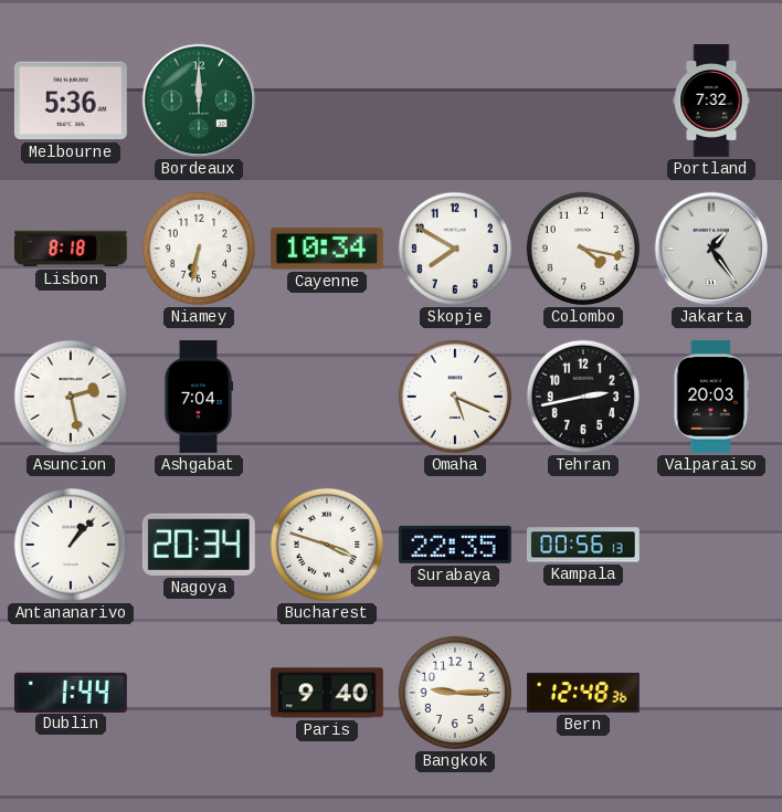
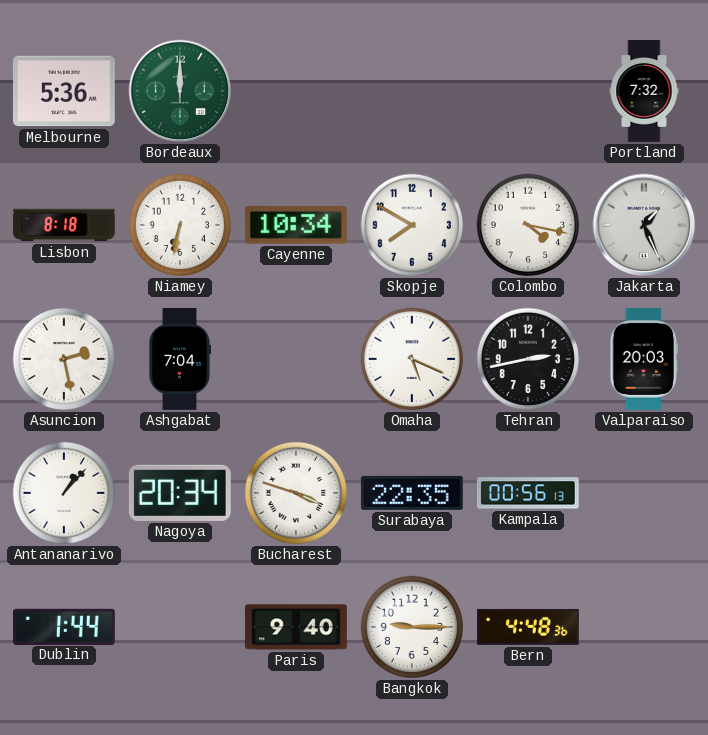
Jakarta: 1:24 -> 1:26 (644, 225)
Bern: 12:48 -> 4:48 (529, 627)
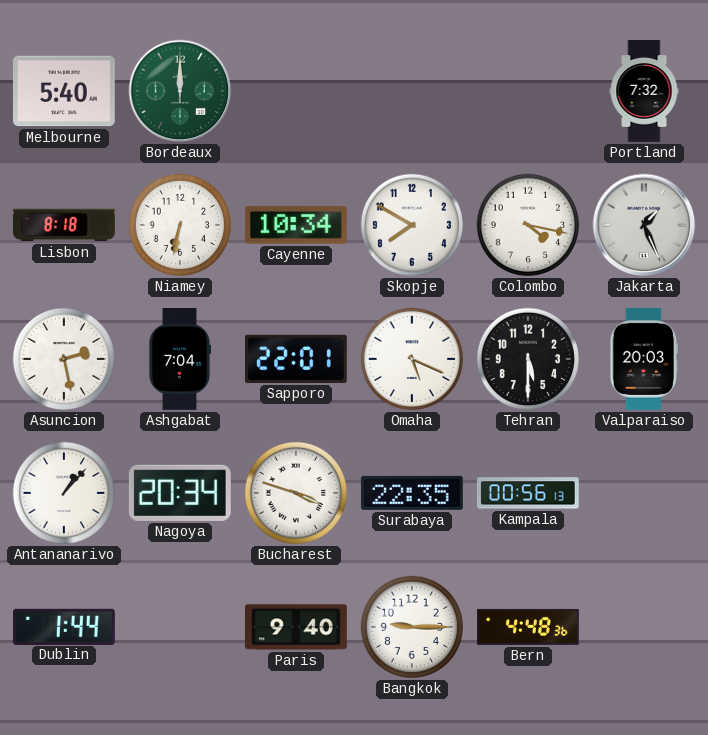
Melbourne: 5:36 -> 5:40 (64, 91)
Sapporo: none -> 22:01 (296, 359)
Tehran: 2:43 -> 5:30 (528, 359)
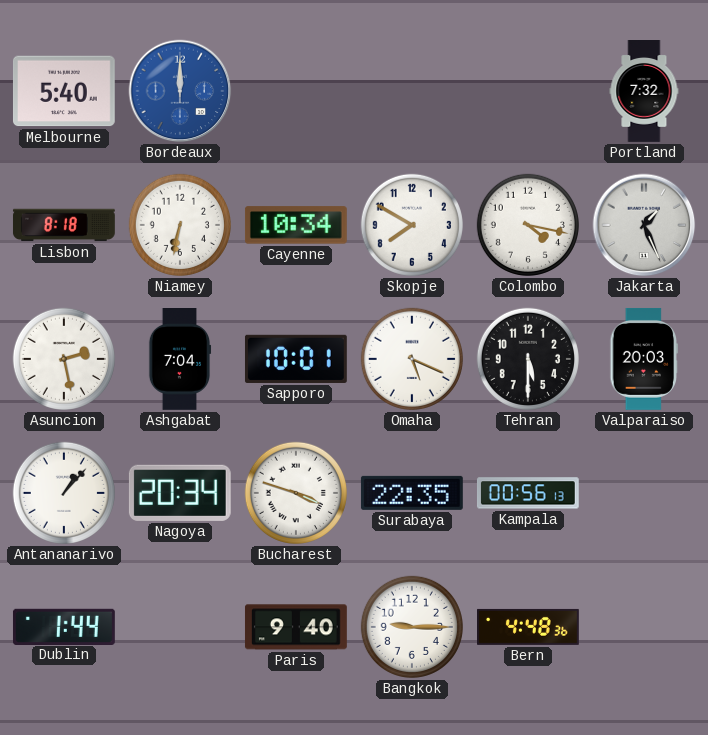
Bordeaux dial: green -> blue (180, 91)
Sapporo: 22:01 -> 10:01 (296, 359)
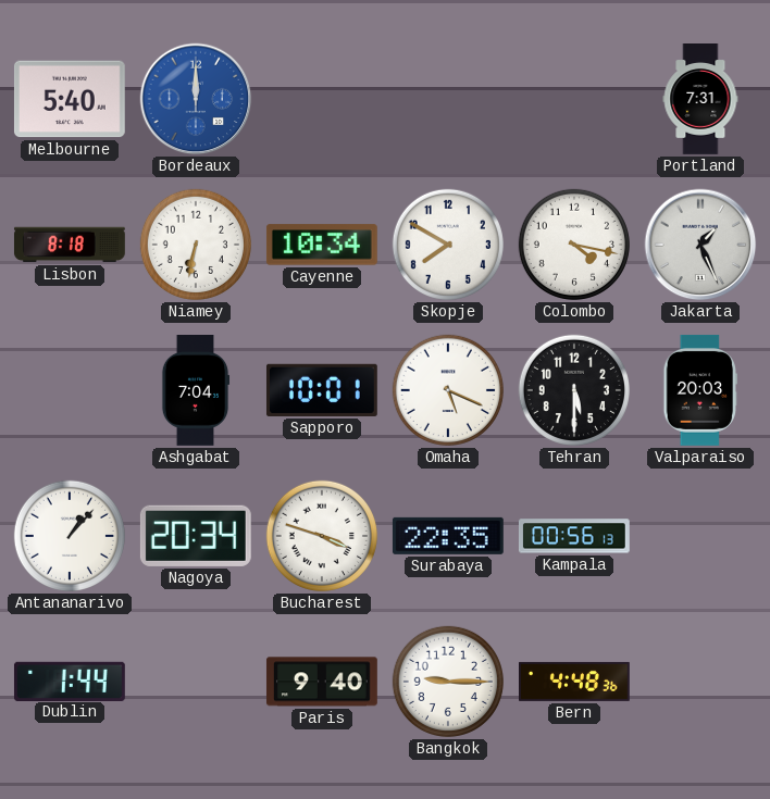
Portland: 7:32 -> 7:31 (700, 100)
Asuncion: 2:28 -> none (64, 359)
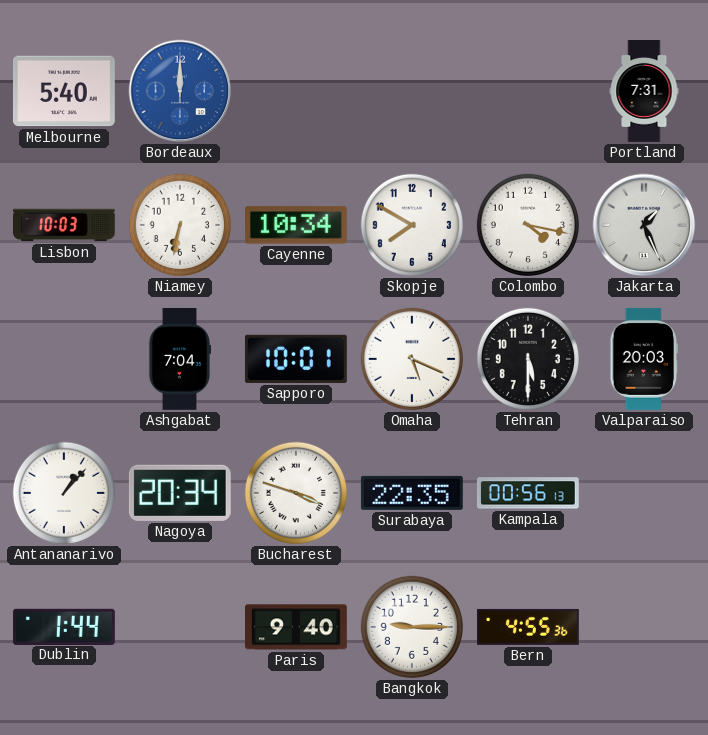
Lisbon: 8:18 -> 10:03 (64, 225)
Bern: 4:48 -> 4:55 (529, 627)
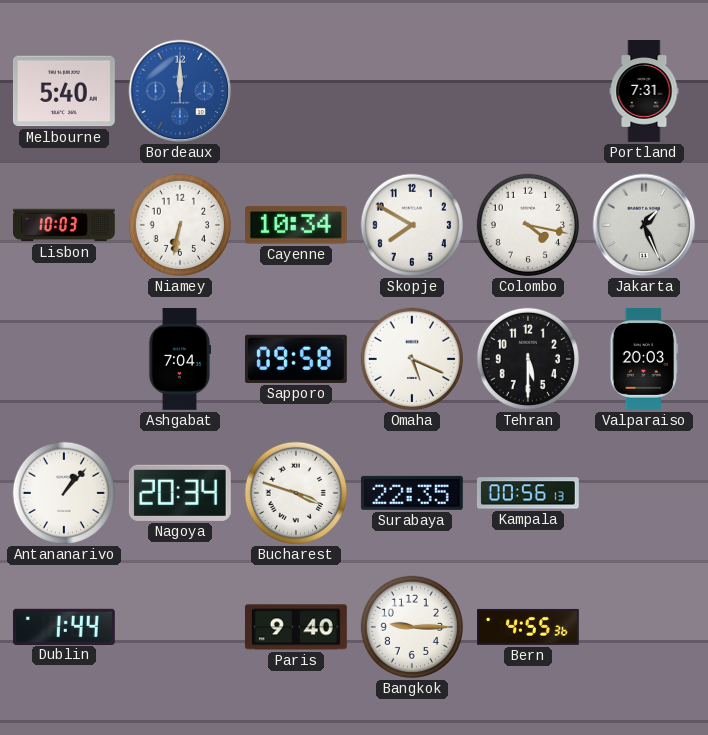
Sapporo: 10:01 -> 09:58 (296, 359)
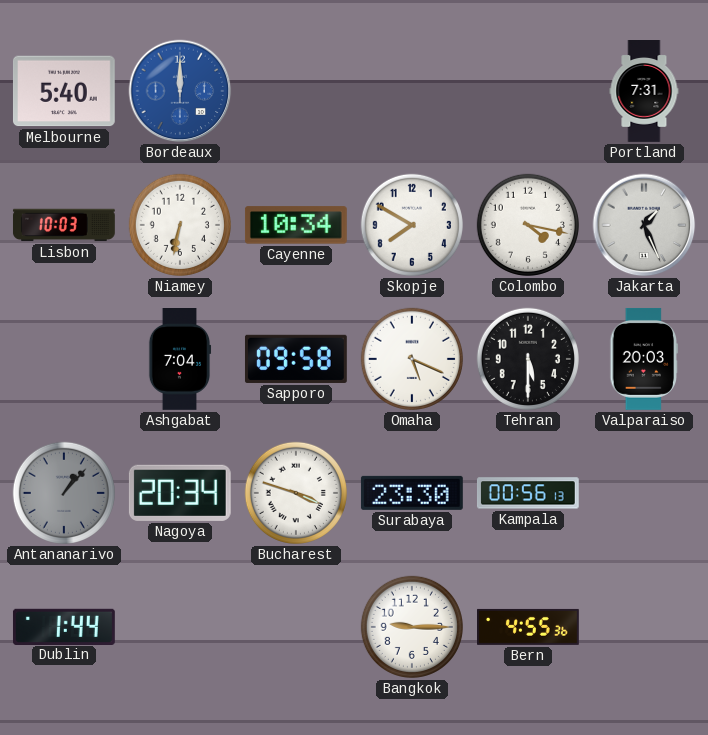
Antananarivo dial: white -> grey (64, 493)
Surabaya: 22:35 -> 23:30 (412, 493)
Paris: 9:40 -> none (296, 627)
